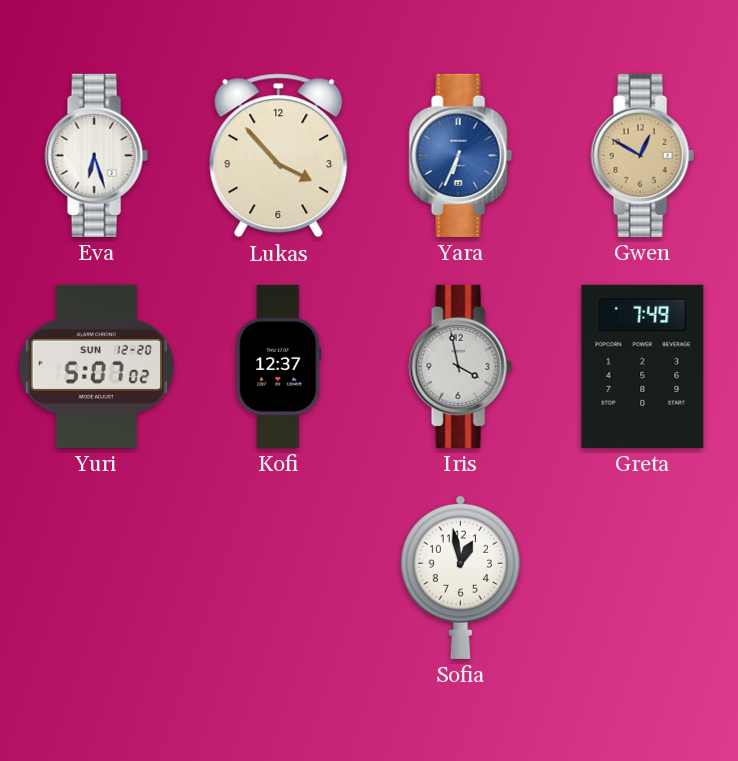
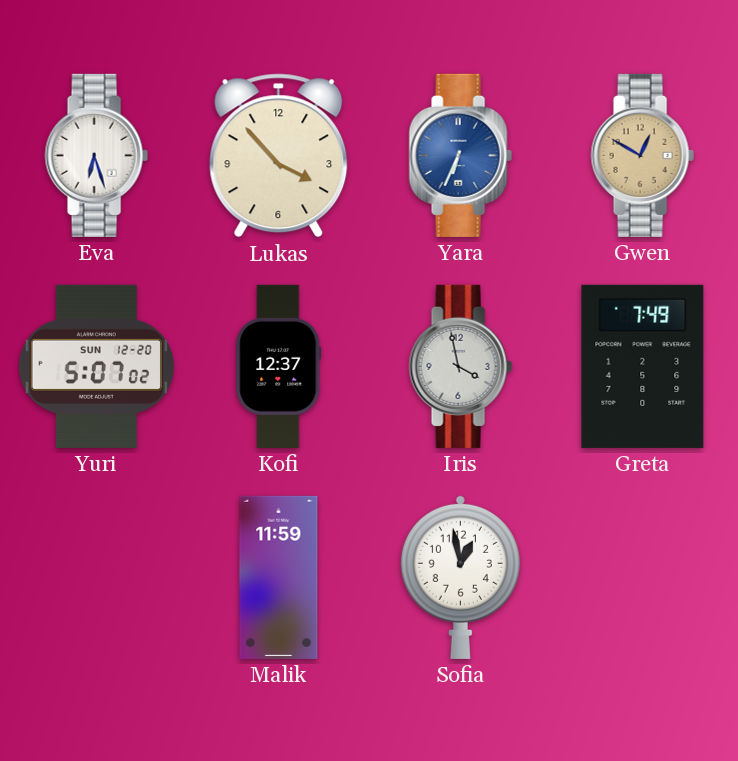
Malik: none -> 11:59 (279, 577)
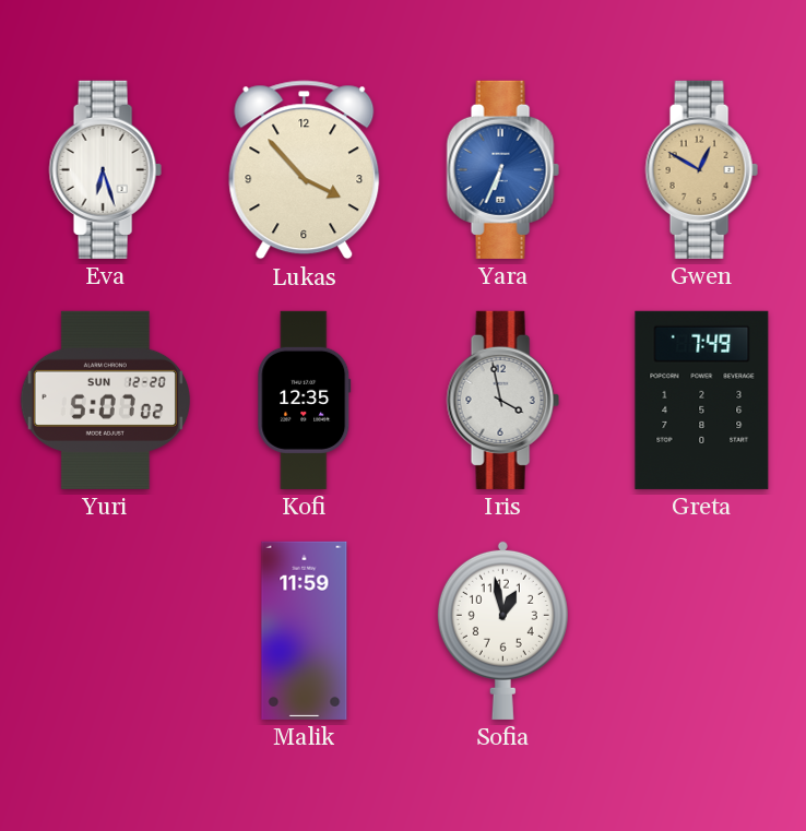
Kofi: 12:37 -> 12:35 (305, 400)
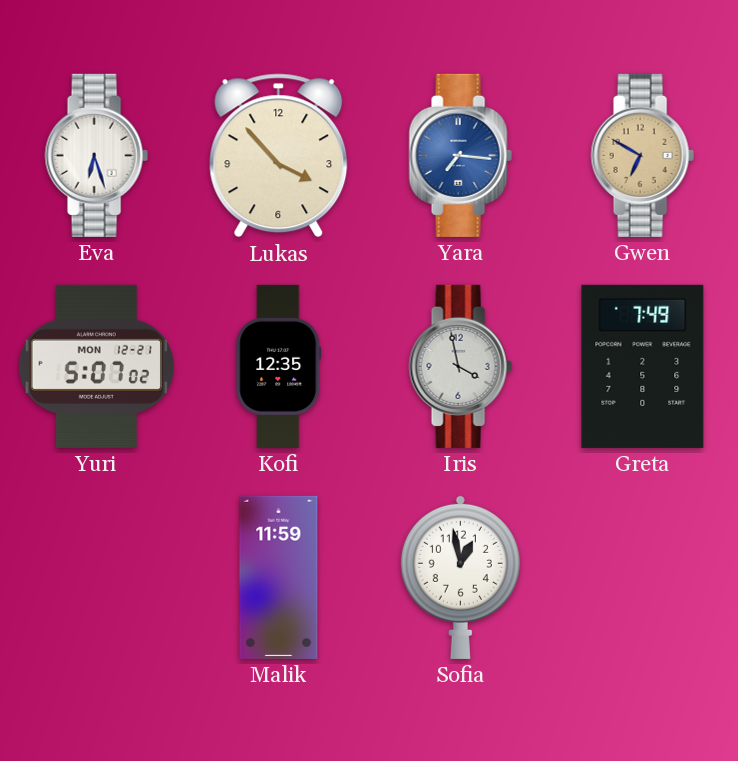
Yara: 6:34 -> 7:16 (460, 155)
Gwen: 12:50 -> 6:50 (642, 155)
Yuri date: SUN 12-20 -> MON 12-21 (96, 366)
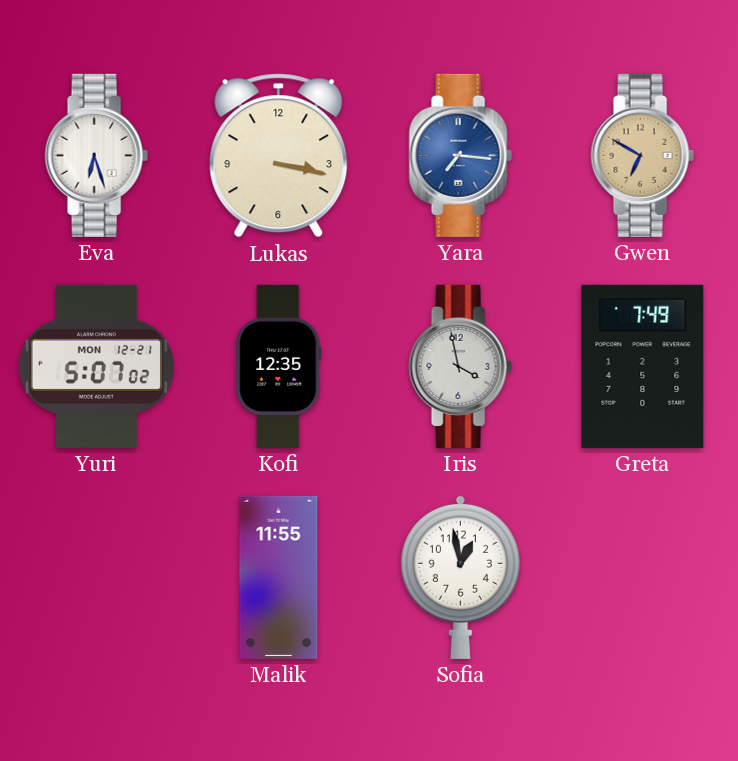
Lukas: 3:53 -> 3:17 (279, 156)
Malik: 11:59 -> 11:55 (279, 577)
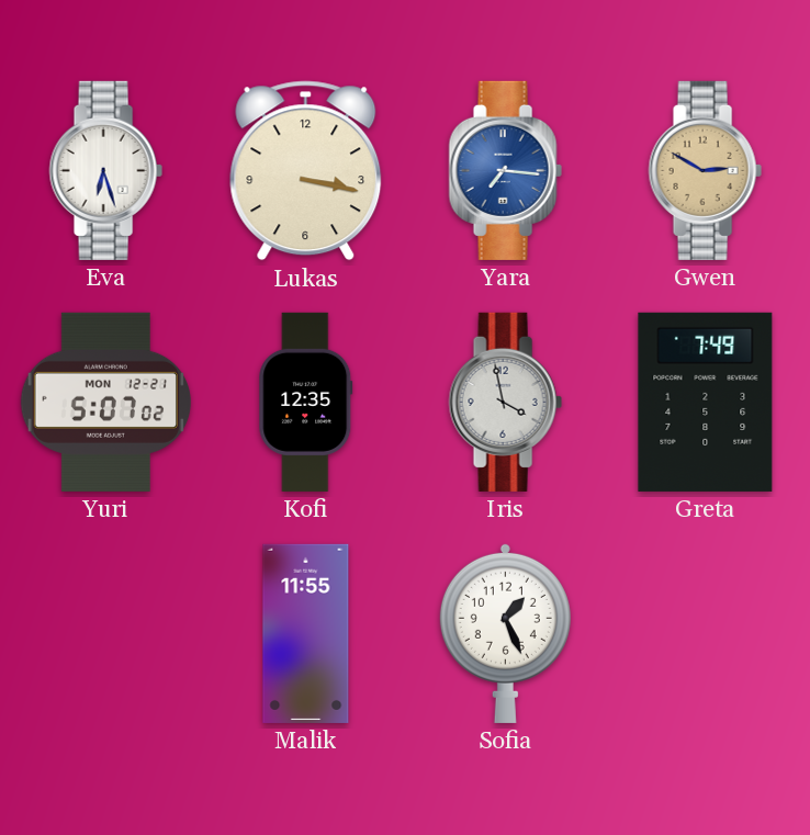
Gwen: 6:50 -> 2:50 (705, 170)
Sofia: 12:58 -> 1:26 (505, 633)
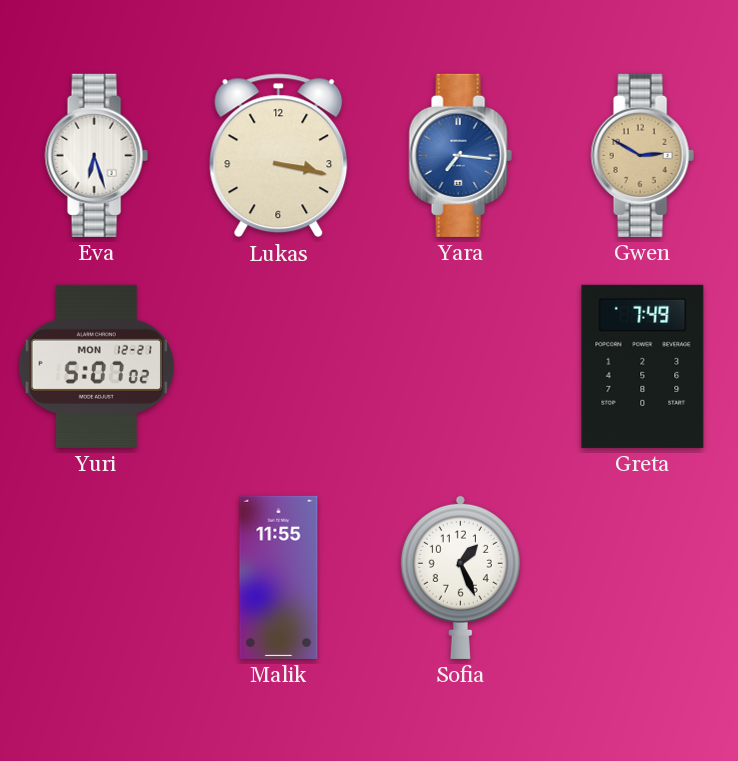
Kofi: 12:35 -> none (306, 402)
Iris: 3:58 -> none (505, 402)
